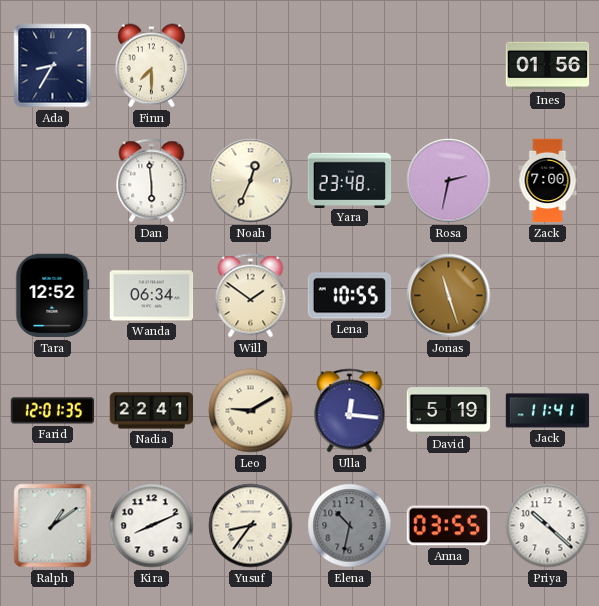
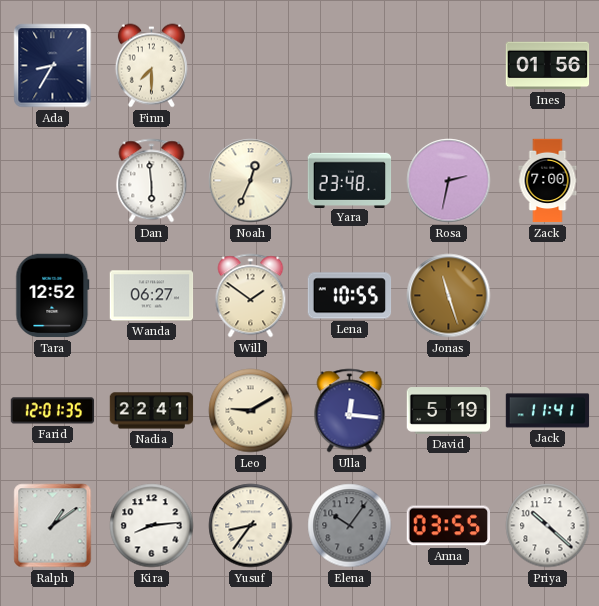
Wanda: 06:34 -> 06:27 (152, 296)
Kira: 8:11 -> 8:14 (152, 526)
Elena: 10:32 -> 10:06 (350, 526)
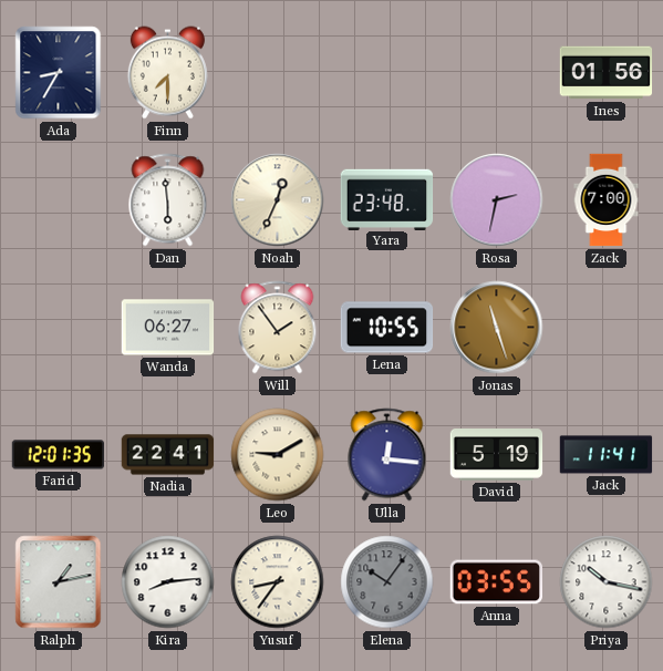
Tara: 12:52 -> none (53, 296)
Will: 1:51 -> 1:54 (278, 328)
Ralph: 1:09 -> 1:13 (59, 582)
Priya: 10:22 -> 10:17 (607, 582)
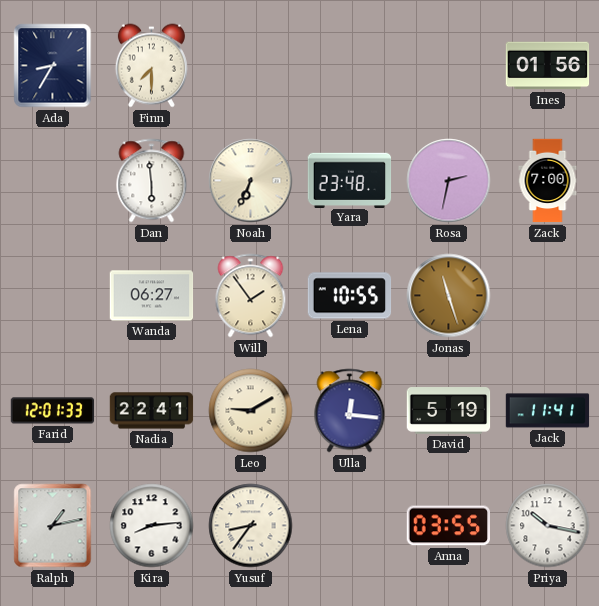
Noah: 12:34 -> 6:34 (251, 181)
Farid: 12:01:35 -> 12:01:33 (53, 411)
Elena: 10:06 -> none (387, 582)
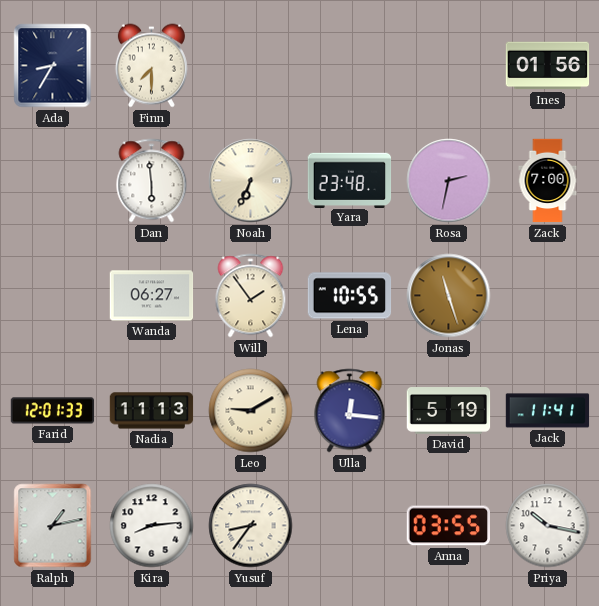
Nadia: 22:41 -> 11:13 (152, 411)
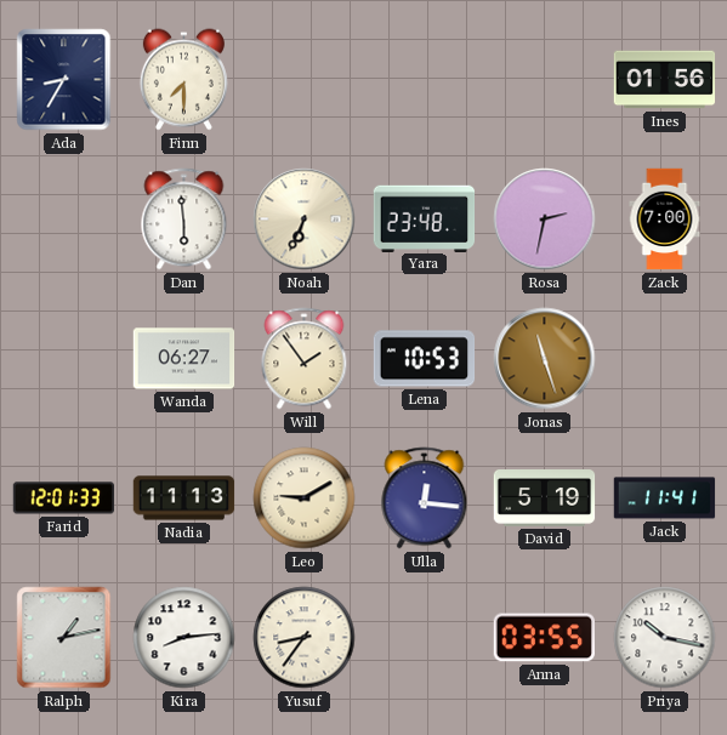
Lena: 10:55 -> 10:53 (425, 359)
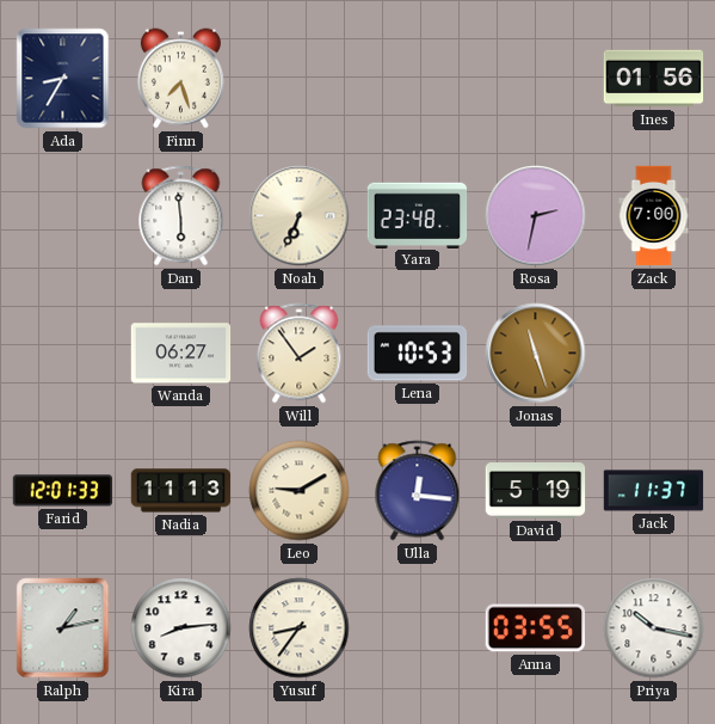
Finn: 7:30 -> 7:27 (180, 79)
Jack: 11:41 -> 11:37 (654, 491)
